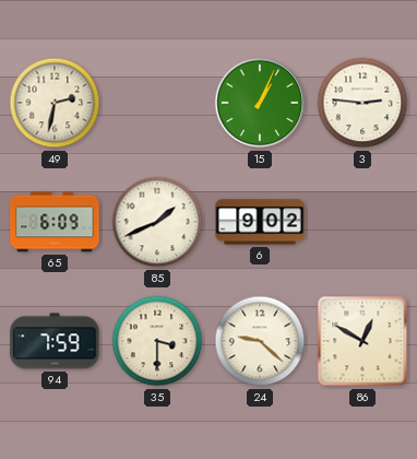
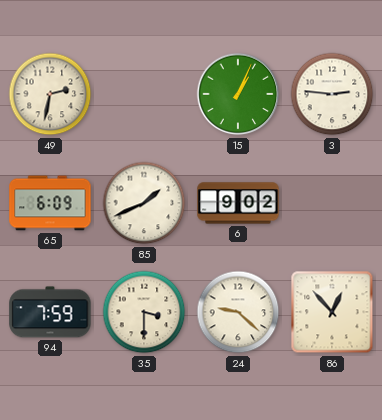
86: 12:50 -> 12:53 (332, 312)
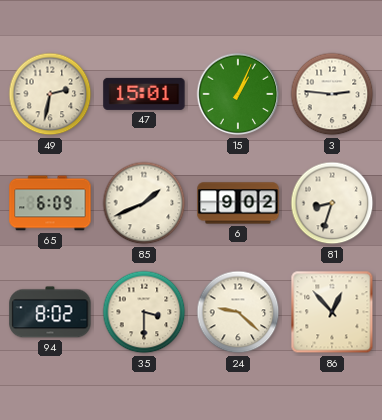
47: none -> 15:01 (144, 94)
81: none -> 8:33 (332, 203)
94: 7:59 -> 8:02 (50, 312)
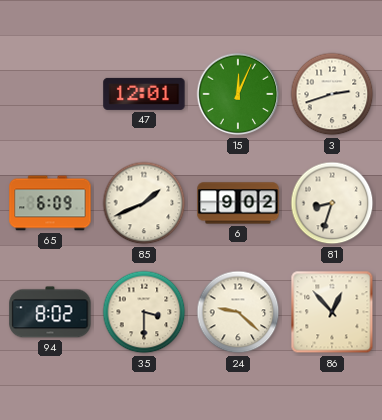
49: 2:32 -> none (50, 94)
47: 15:01 -> 12:01 (144, 94)
15: 1:04 -> 12:04 (238, 94)
3: 2:46 -> 2:42 (332, 94)
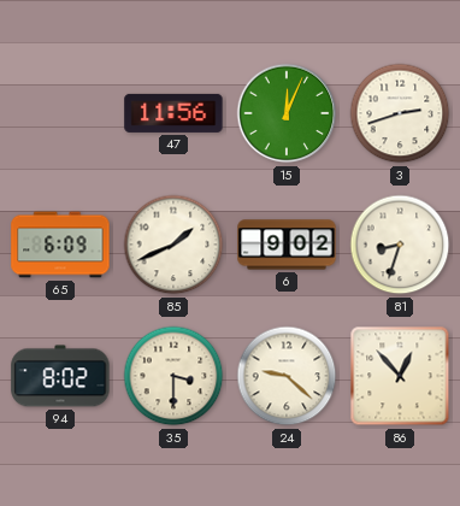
47: 12:01 -> 11:56 (173, 113)
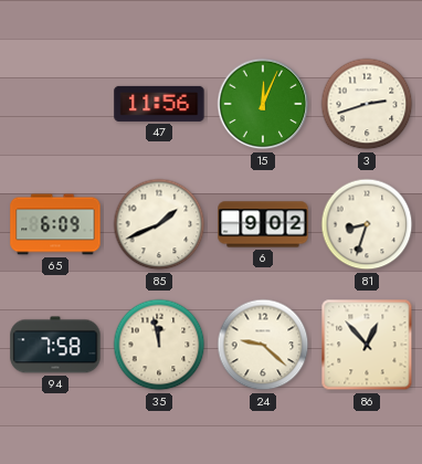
94: 8:02 -> 7:58 (55, 345)
35: 3:30 -> 11:58 (159, 345)
